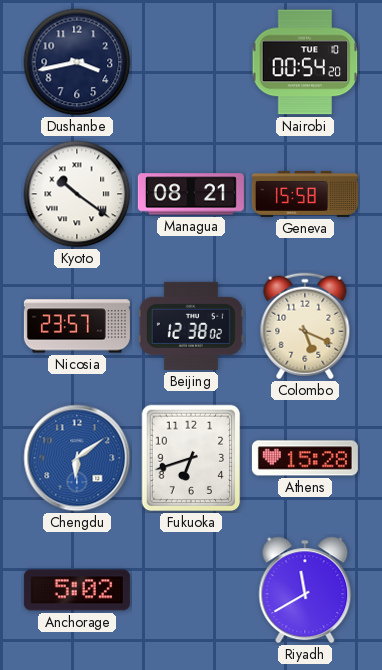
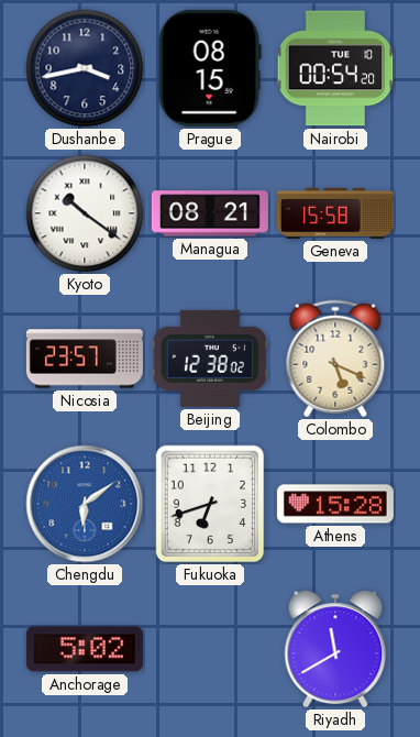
Prague: none -> 08:15 (210, 68)
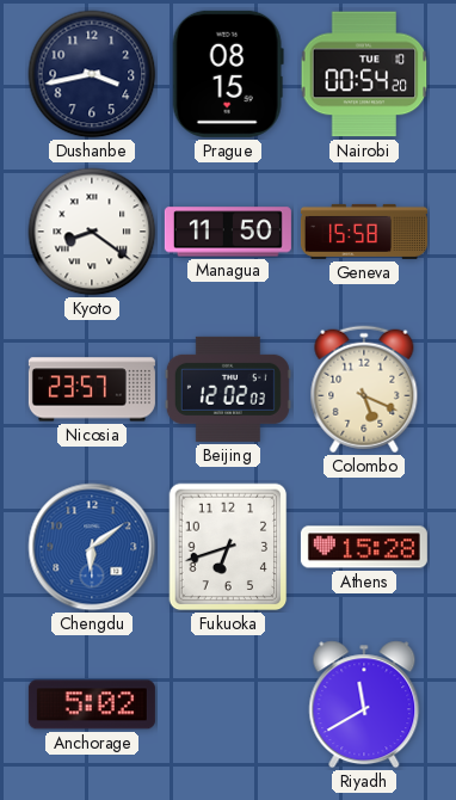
Kyoto: 10:21 -> 8:21 (92, 232)
Managua: 08:21 -> 11:50 (228, 232)
Beijing: 12:38 -> 12:02 (228, 389)
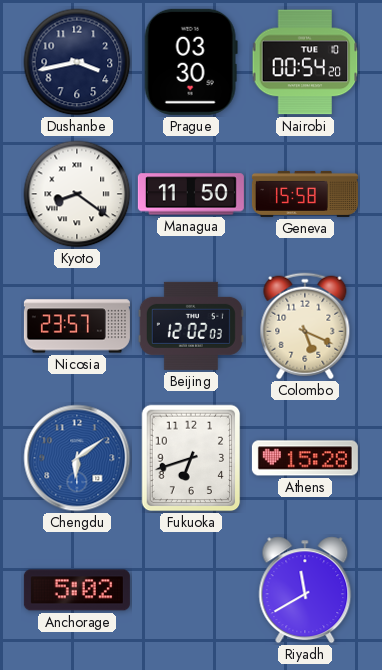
Prague: 08:15 -> 03:30 (191, 62)
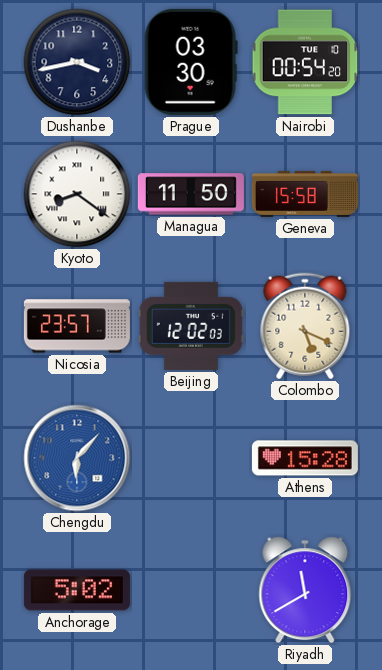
Chengdu: 6:09 -> 6:07 (77, 458)
Fukuoka: 6:42 -> none (191, 458)
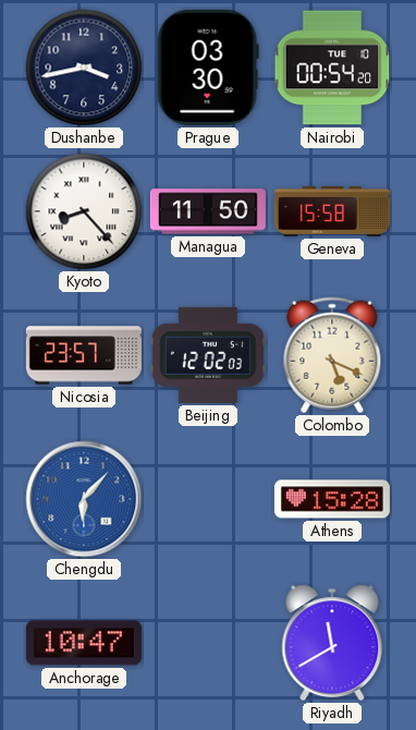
Kyoto: 8:21 -> 8:23 (84, 211)
Anchorage: 5:02 -> 10:47 (84, 643)
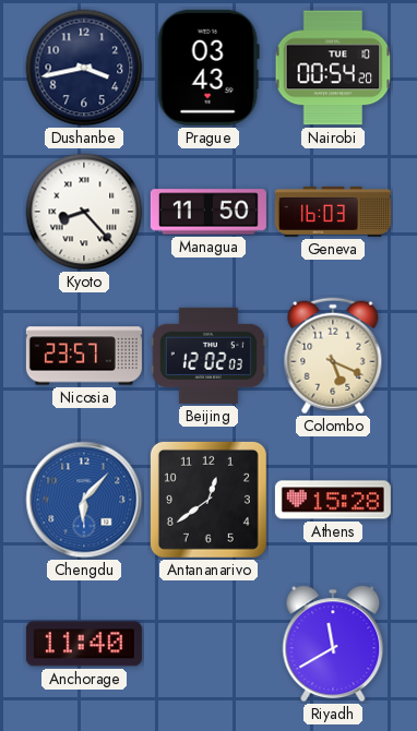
Prague: 03:30 -> 03:43 (208, 68)
Geneva: 15:58 -> 16:03 (333, 212)
Antananarivo: none -> 12:39 (208, 500)
Anchorage: 10:47 -> 11:40 (84, 644)
